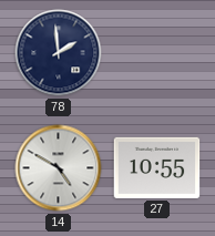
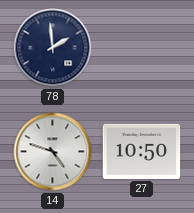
14: 4:50 -> 4:48 (53, 152)
27: 10:55 -> 10:50 (142, 151)
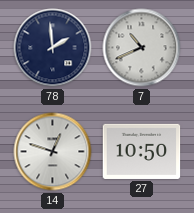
7: none -> 10:41 (142, 48)
14: 4:48 -> 12:48 (53, 152)
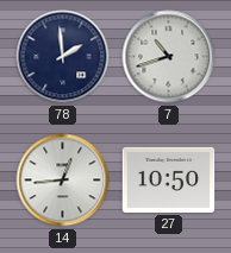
7: 10:41 -> 10:42 (169, 57)
14: 12:48 -> 12:44 (63, 181)
